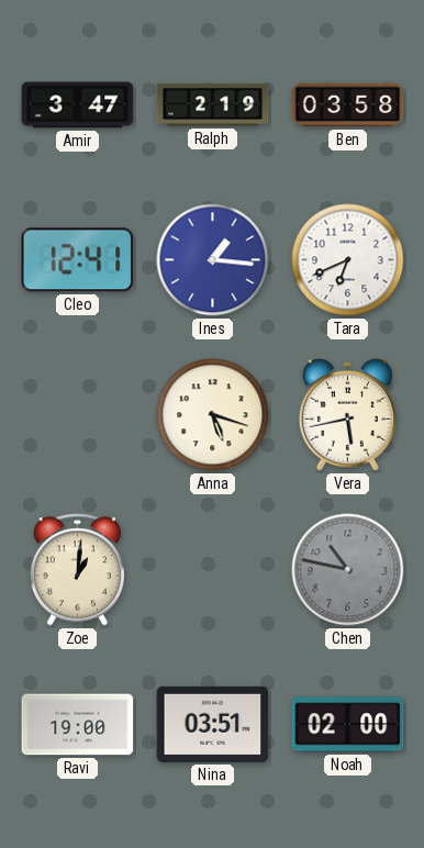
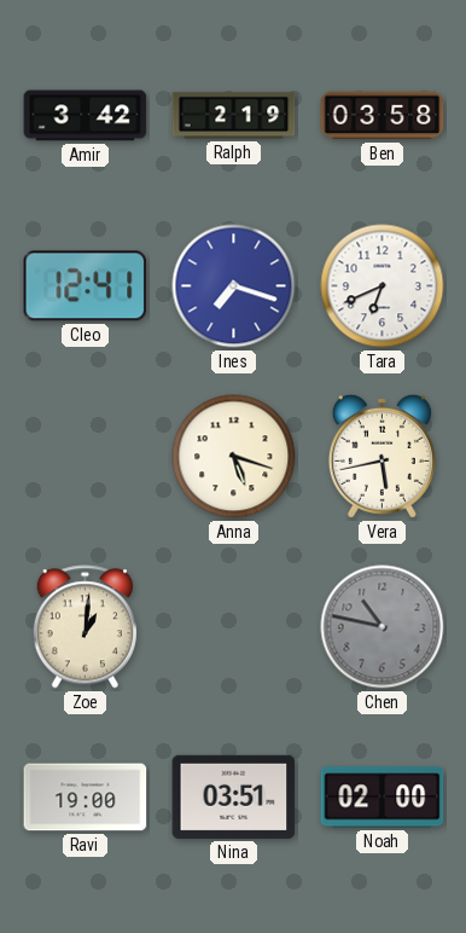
Amir: 3:47 -> 3:42 (86, 116)
Ines: 1:16 -> 7:18 (234, 286)
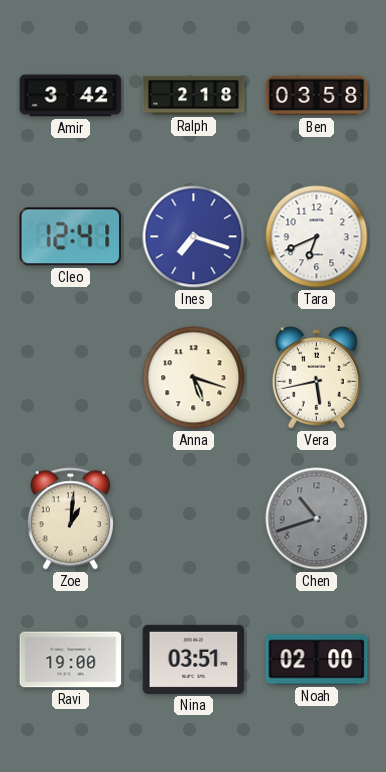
Ralph: 2:19 -> 2:18 (194, 96)
Chen: 10:47 -> 10:42 (317, 519)
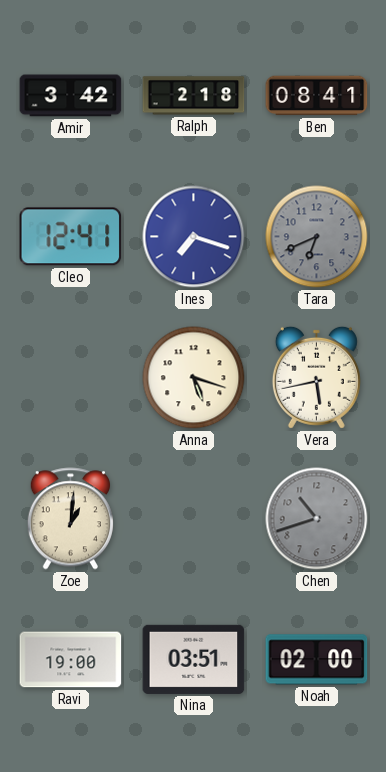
Ben: 03:58 -> 08:41 (317, 96)
Tara dial: white -> grey (317, 237)
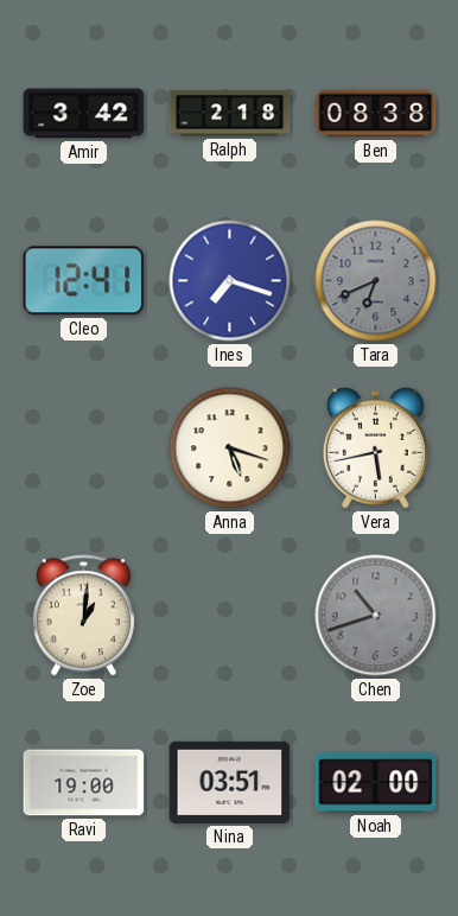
Ben: 08:41 -> 08:38 (376, 114)
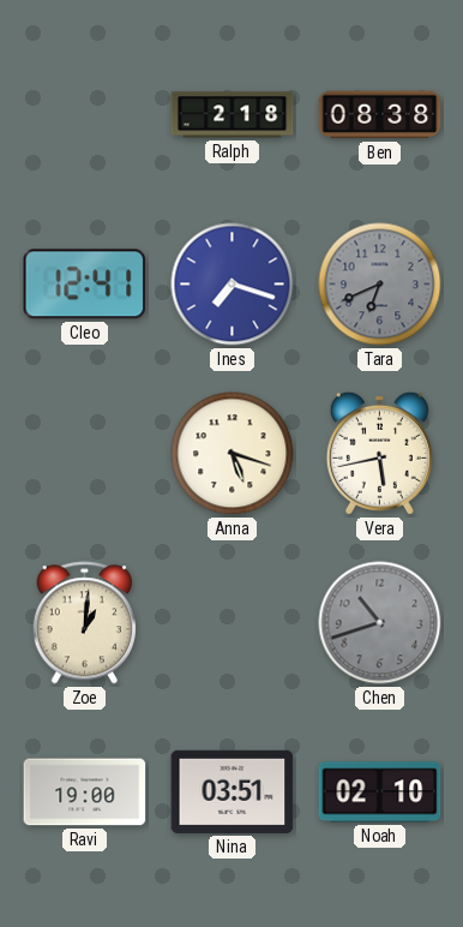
Amir: 3:42 -> none (84, 114)
Noah: 02:00 -> 02:10 (380, 793)
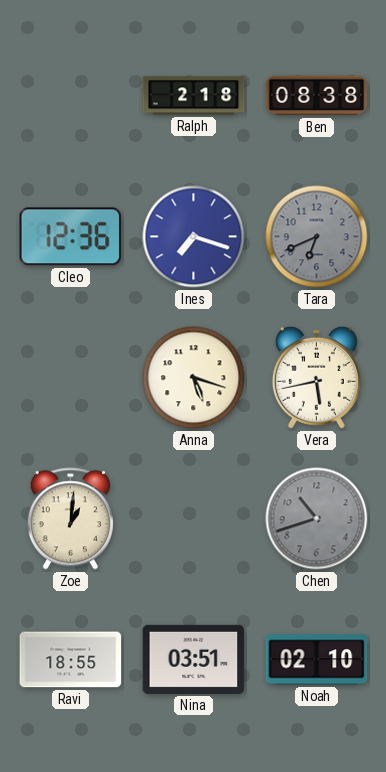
Cleo: 12:41 -> 12:36 (71, 237)
Ravi: 19:00 -> 18:55 (71, 660)
